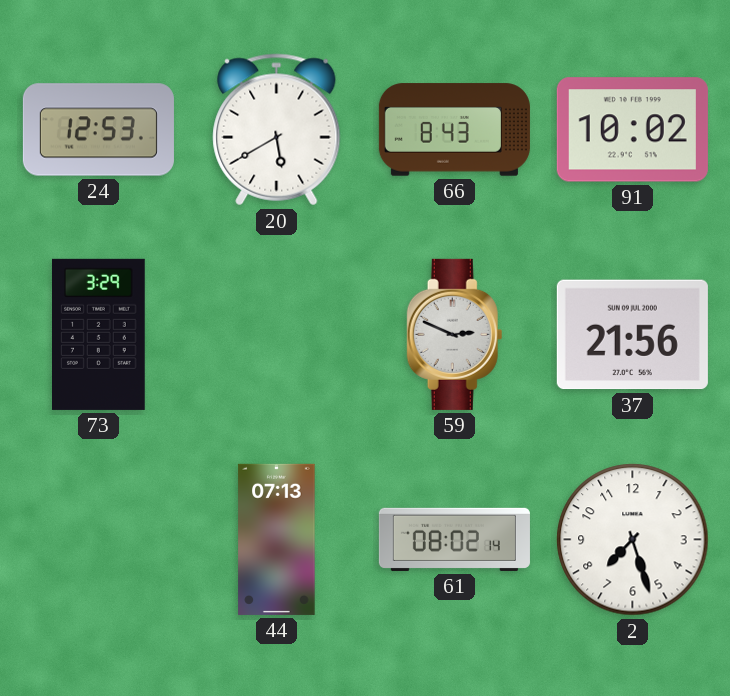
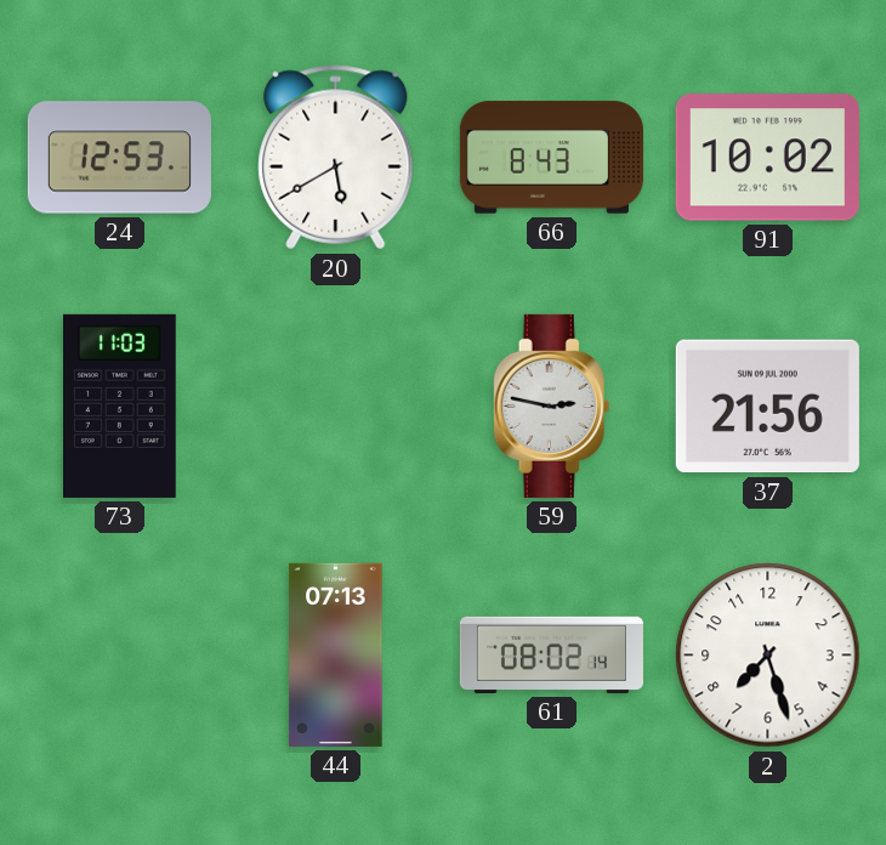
73: 3:29 -> 11:03 (120, 406)
59: 2:49 -> 2:47 (552, 406)
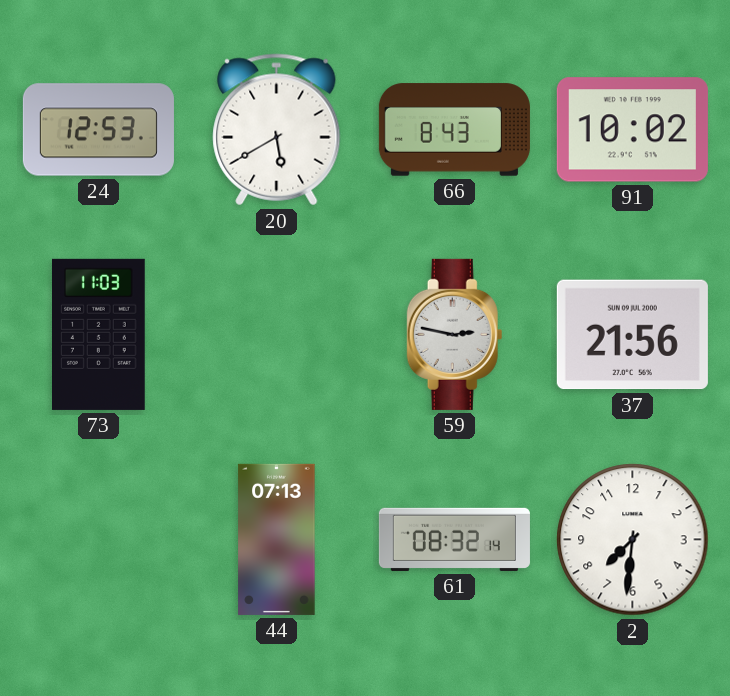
61: 08:02 -> 08:32 (454, 539)
2: 7:27 -> 7:31 (633, 540)
